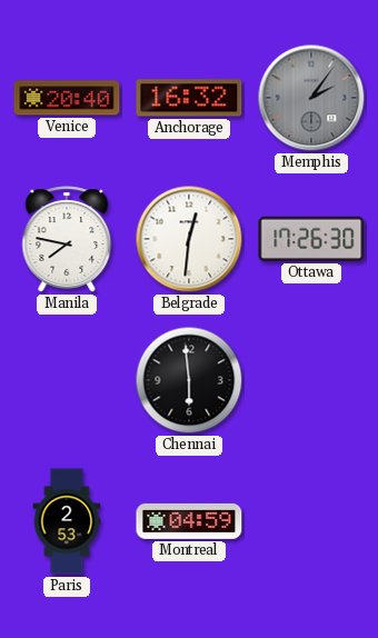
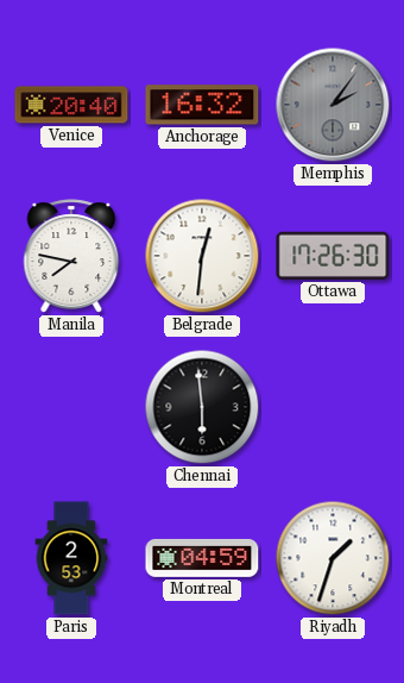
Riyadh: none -> 1:33 (333, 558)
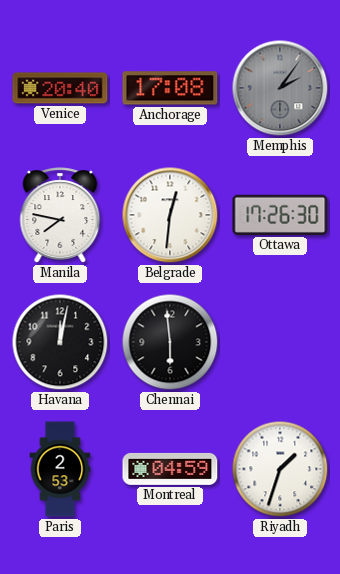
Anchorage: 16:32 -> 17:08 (170, 88)
Havana: none -> 12:02 (60, 342)
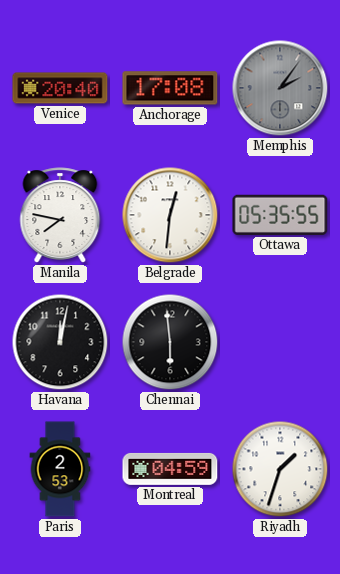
Ottawa: 17:26 -> 05:35 (280, 215)
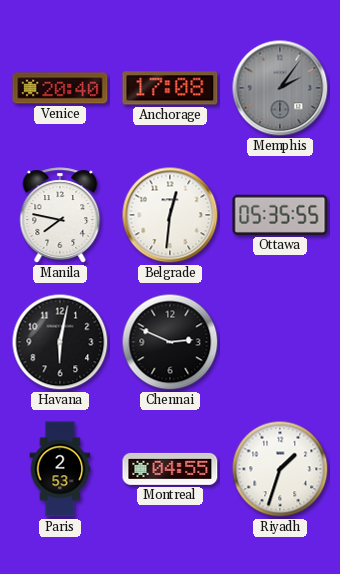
Havana: 12:02 -> 6:02 (60, 342)
Chennai: 5:59 -> 2:49 (170, 342)
Montreal: 04:59 -> 04:55 (170, 469)
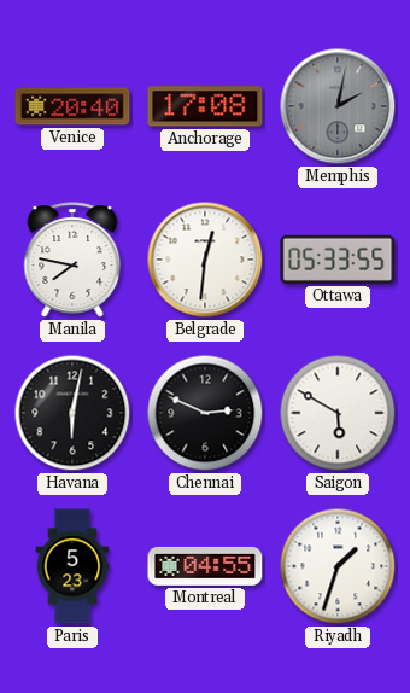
Memphis: 2:06 -> 2:02 (338, 106)
Ottawa: 05:35 -> 05:33 (338, 260)
Saigon: none -> 5:50 (338, 413)
Paris: 2:53 -> 5:23 (72, 566)
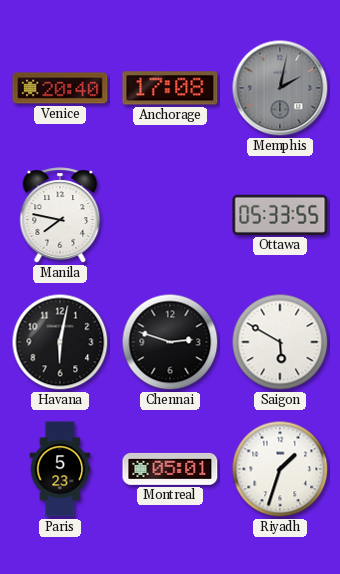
Belgrade: 12:31 -> none (205, 260)
Chennai: 2:49 -> 2:48 (170, 342)
Montreal: 04:55 -> 05:01 (170, 469)
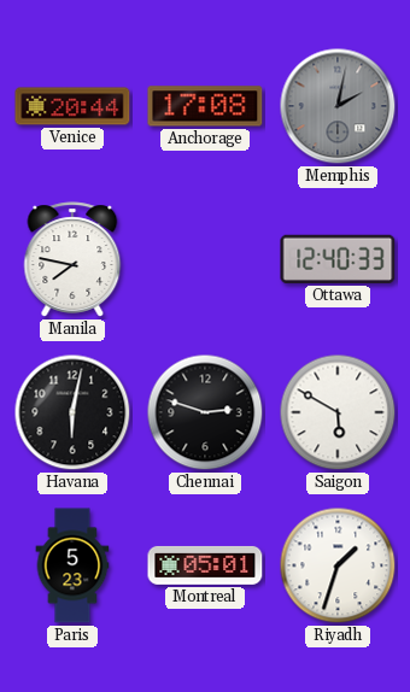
Venice: 20:40 -> 20:44 (72, 106)
Ottawa: 05:33 -> 12:40 (338, 259)
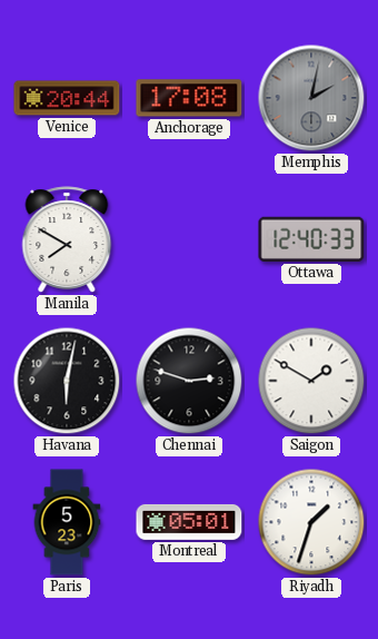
Manila: 7:47 -> 7:50 (67, 239)
Saigon: 5:50 -> 1:50 (311, 381)
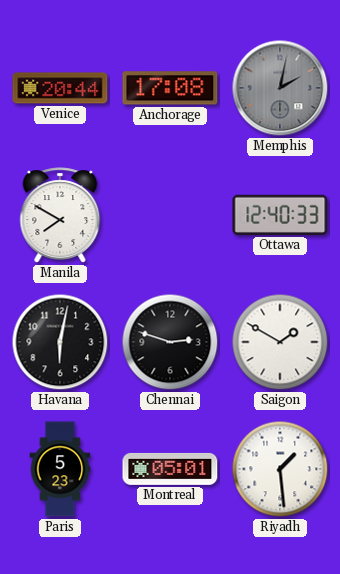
Riyadh: 1:33 -> 1:29 (280, 469)
